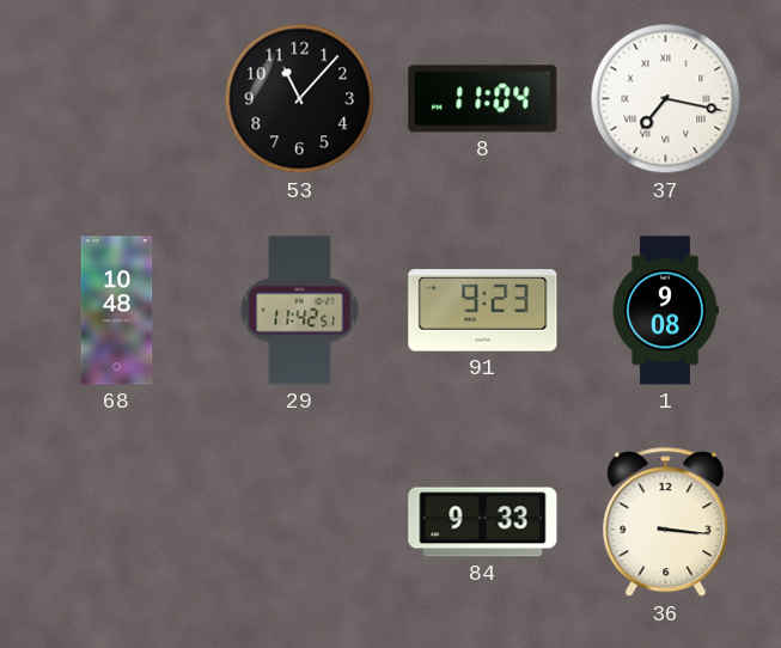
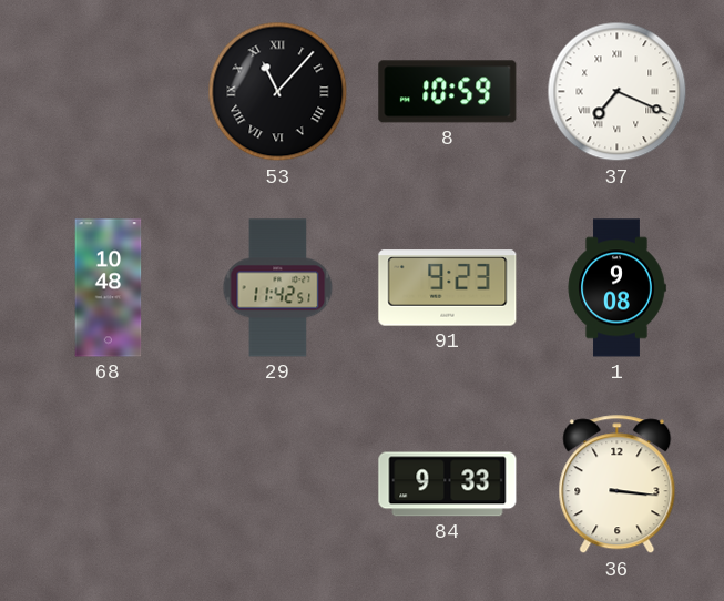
53 numerals: Arabic -> Roman (278, 92)
8: 11:04 -> 10:59 (448, 92)
37: 7:17 -> 7:19 (618, 92)
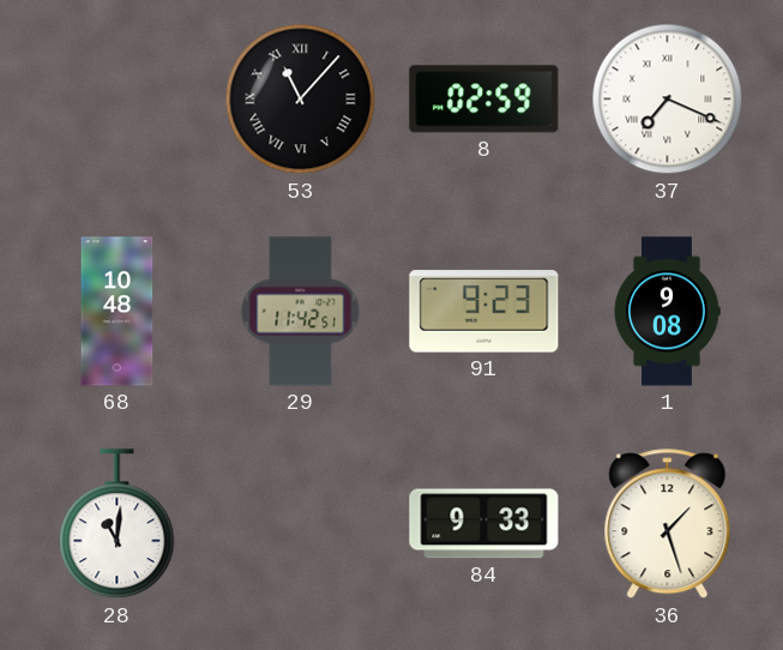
8: 10:59 -> 02:59 (484, 100)
28: none -> 11:01 (118, 524)
36: 3:16 -> 1:27 (668, 524)
